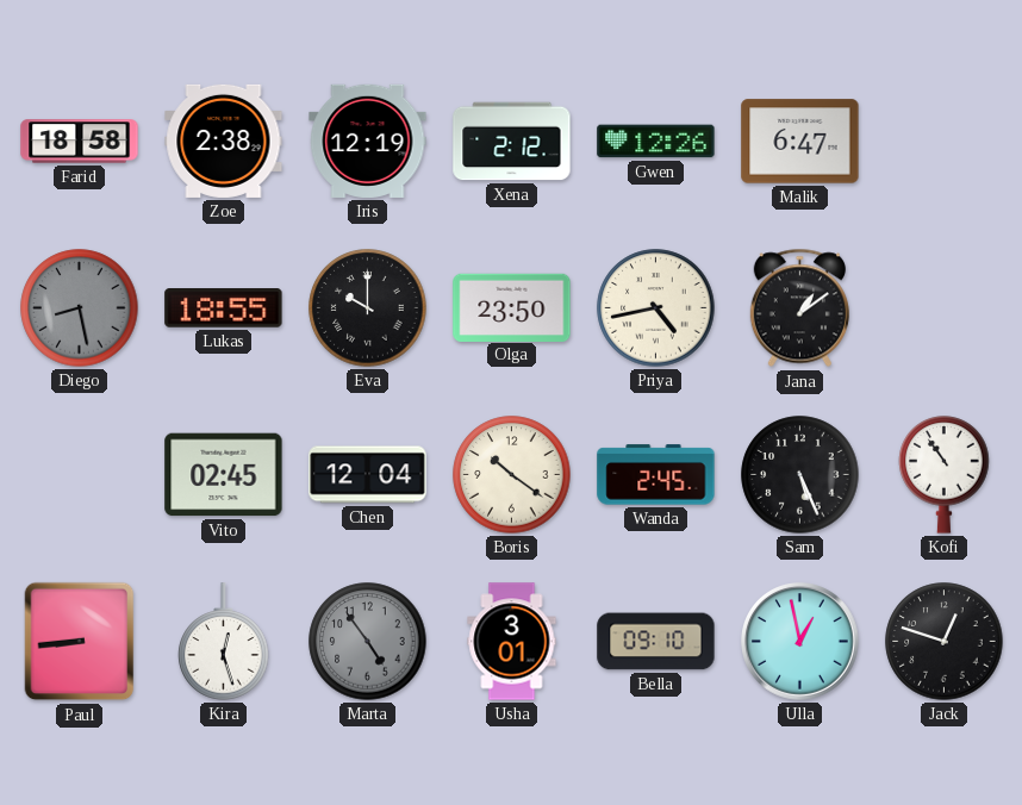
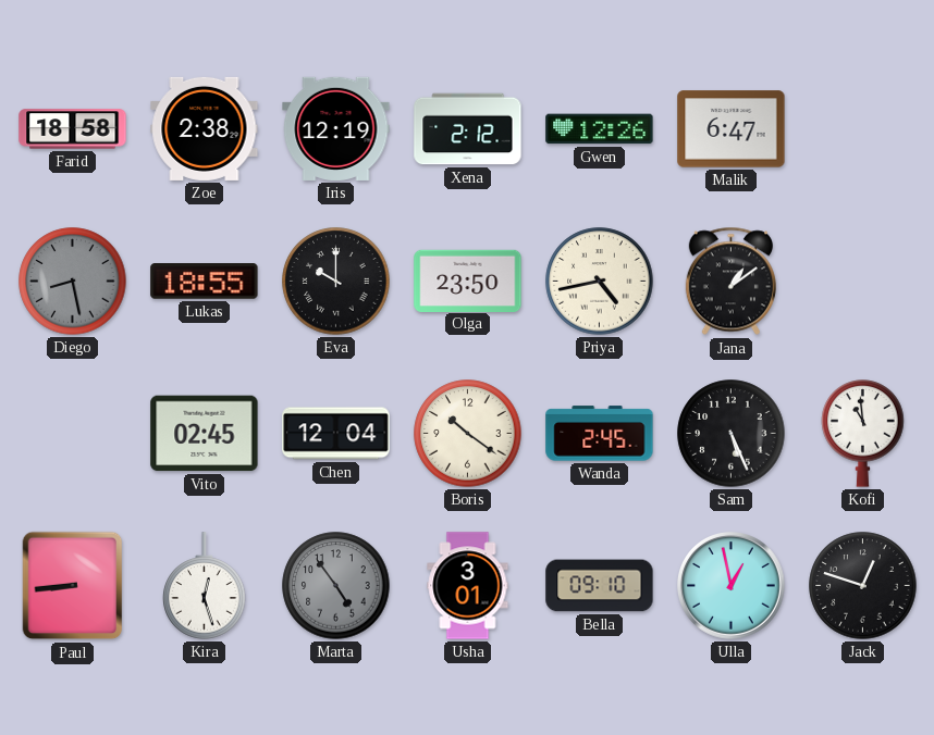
Kofi: 10:54 -> 10:59 (863, 434)
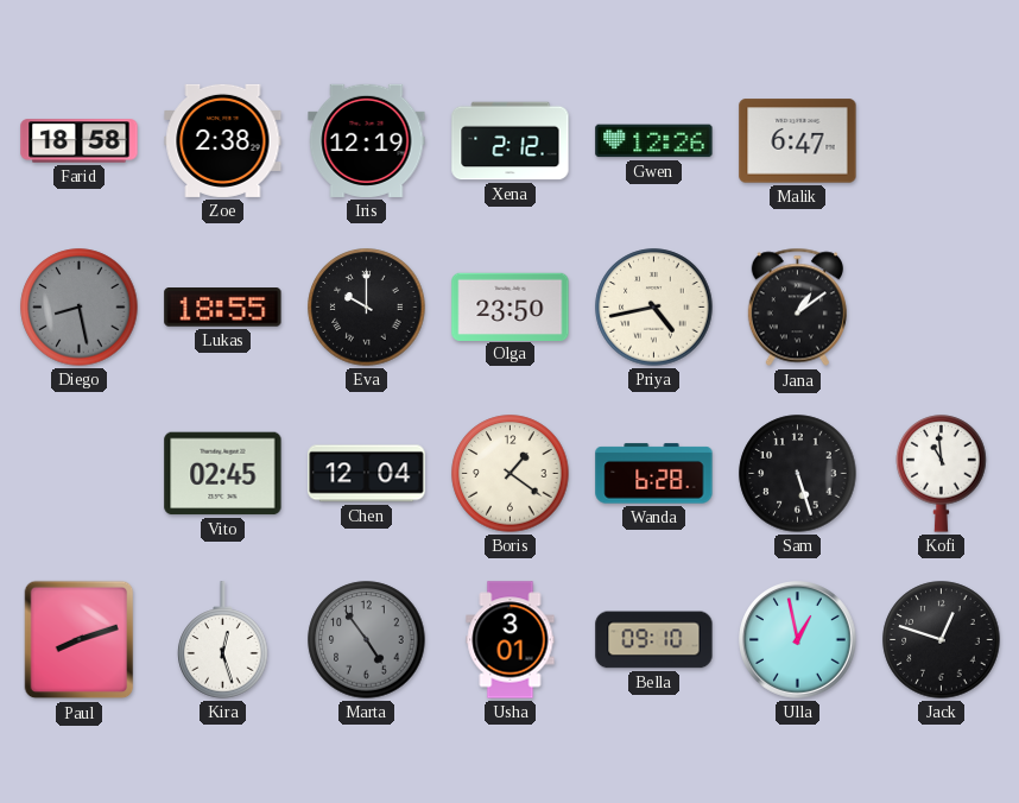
Boris: 10:21 -> 1:21 (511, 474)
Wanda: 2:45 -> 6:28 (654, 474)
Sam: 5:26 -> 5:27 (798, 474)
Paul: 8:44 -> 8:12 (80, 640)
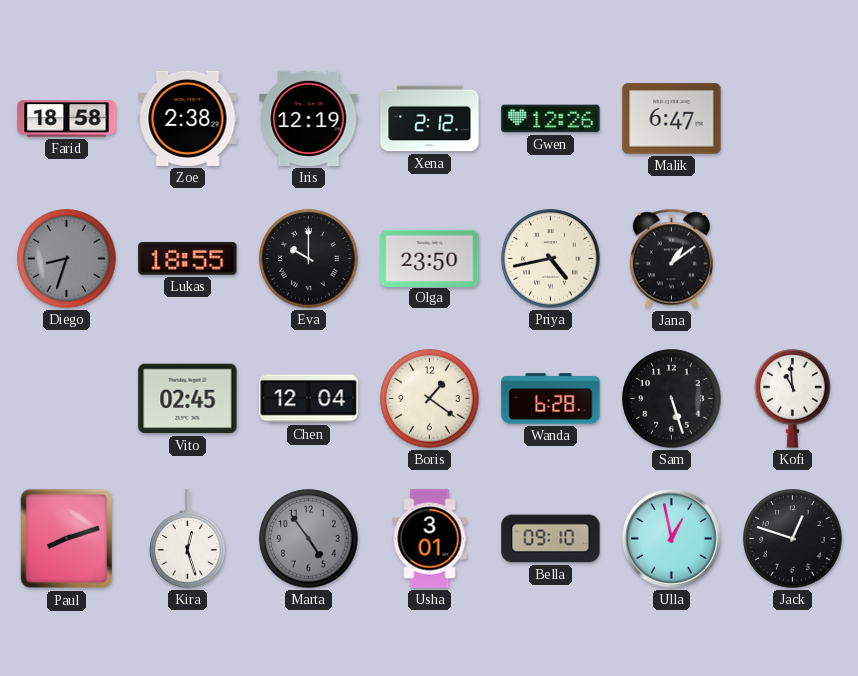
Diego: 8:28 -> 8:33 (67, 259)
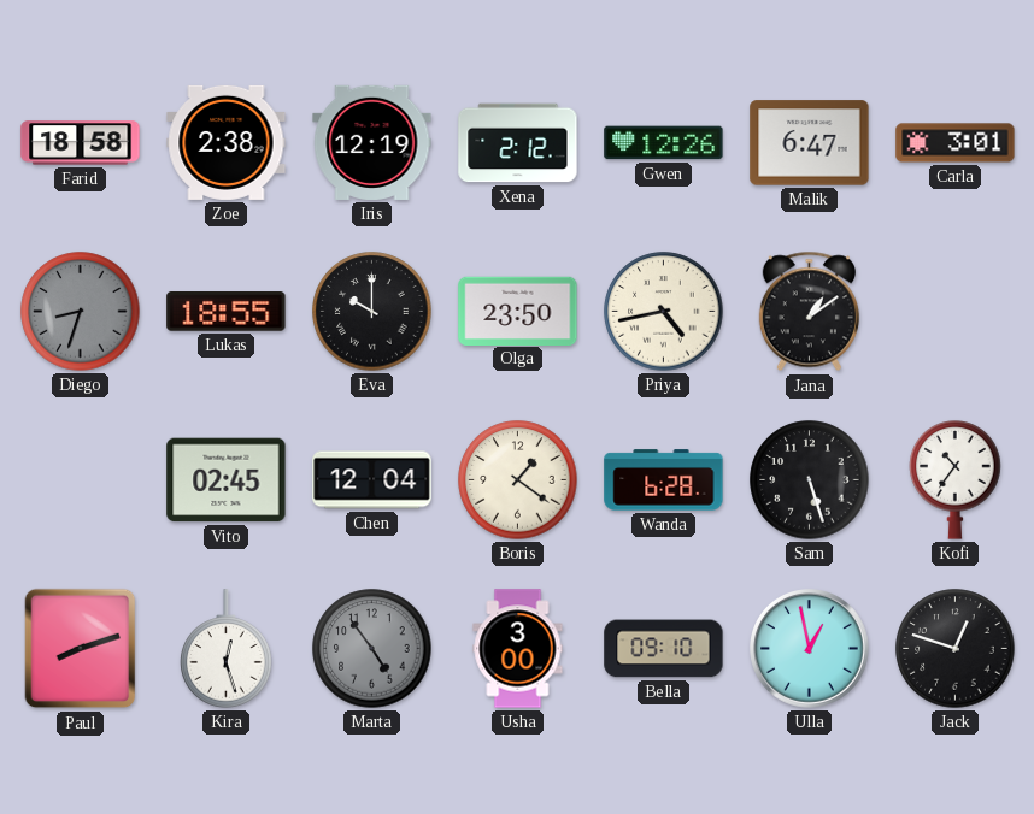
Carla: none -> 3:01 (956, 143)
Kofi: 10:59 -> 10:36 (956, 480)
Usha: 3:01 -> 3:00 (518, 649)
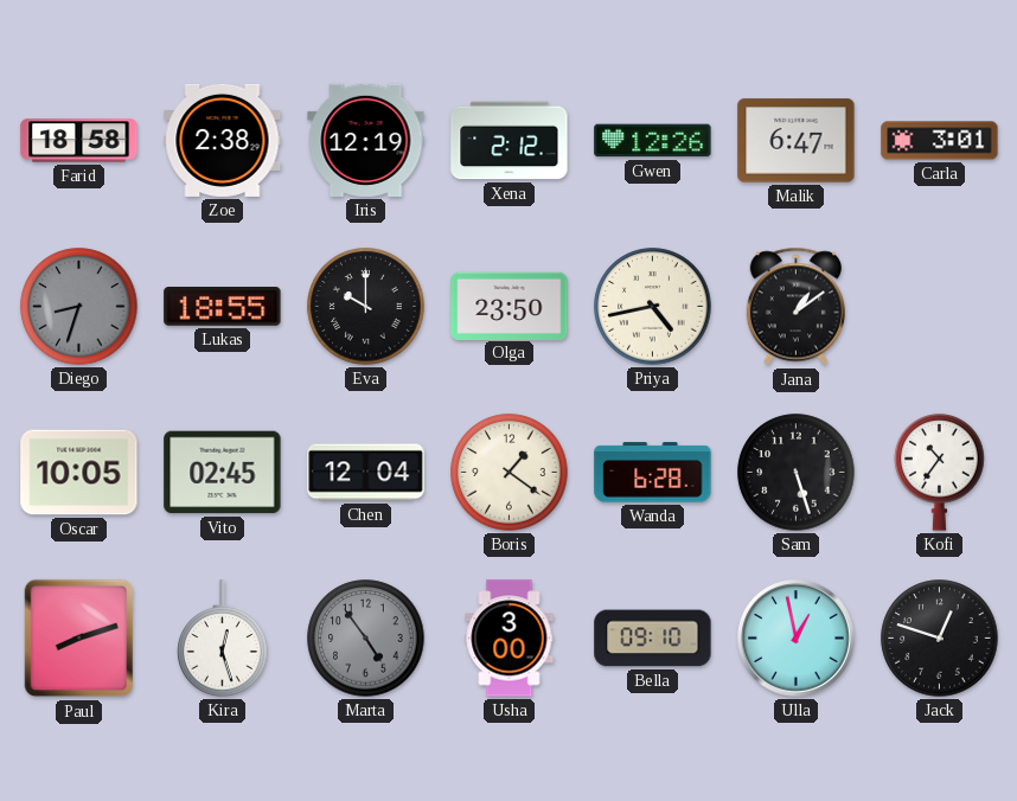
Oscar: none -> 10:05 (79, 473)
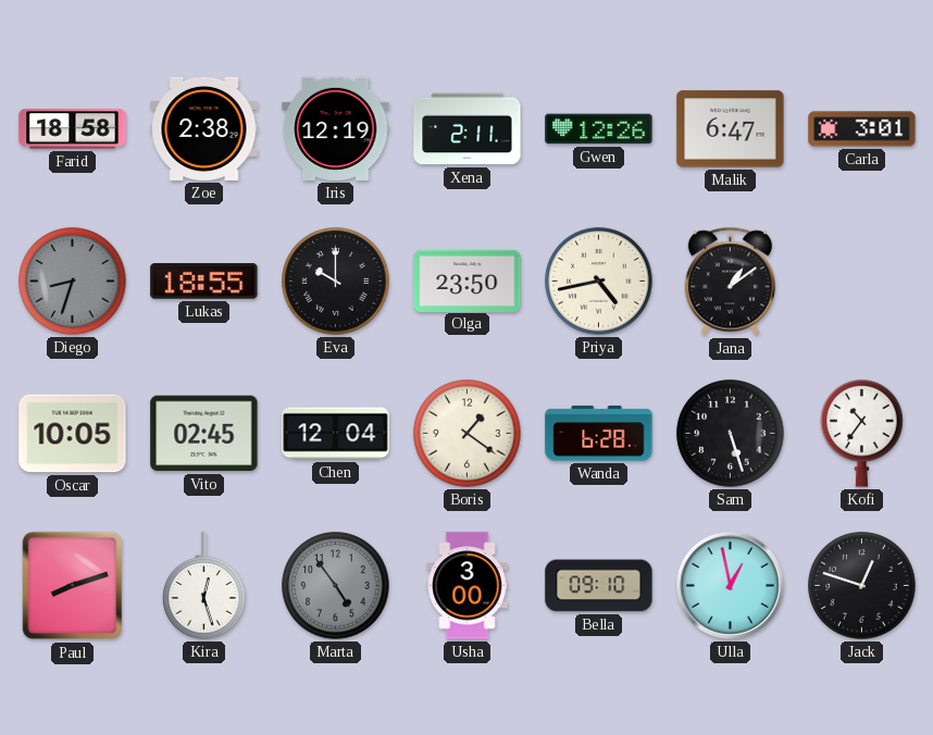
Xena: 2:12 -> 2:11 (468, 129)
